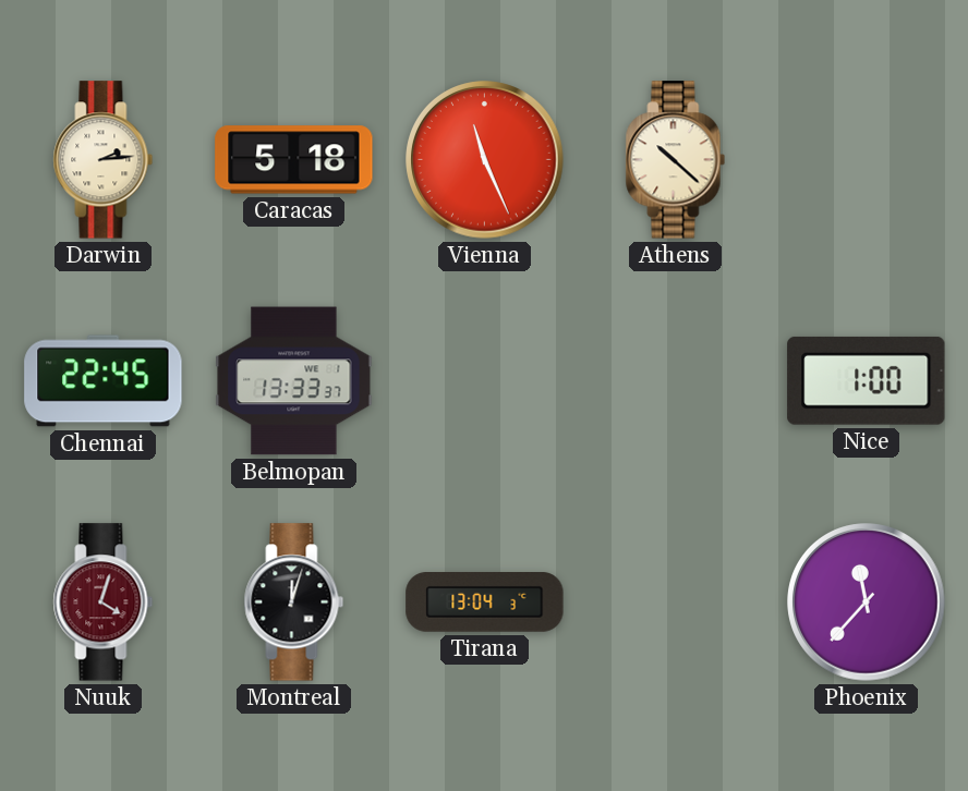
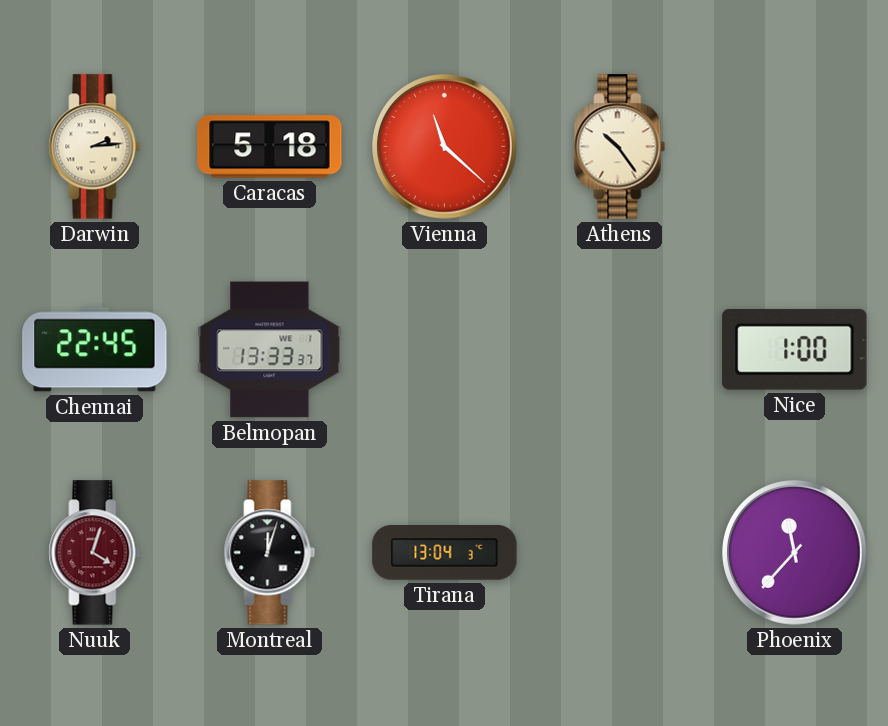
Vienna: 11:26 -> 11:22 (445, 147)
Athens: 10:22 -> 10:24 (620, 147)
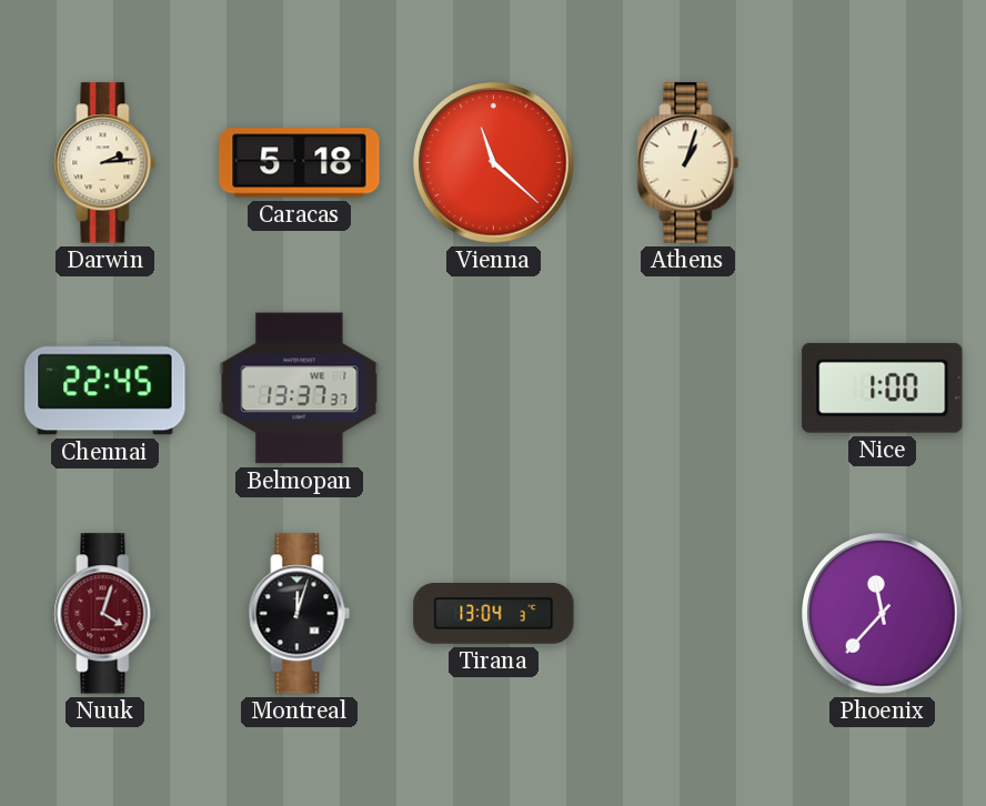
Athens: 10:24 -> 1:03 (688, 163)
Belmopan: 13:33 -> 13:37 (300, 389)
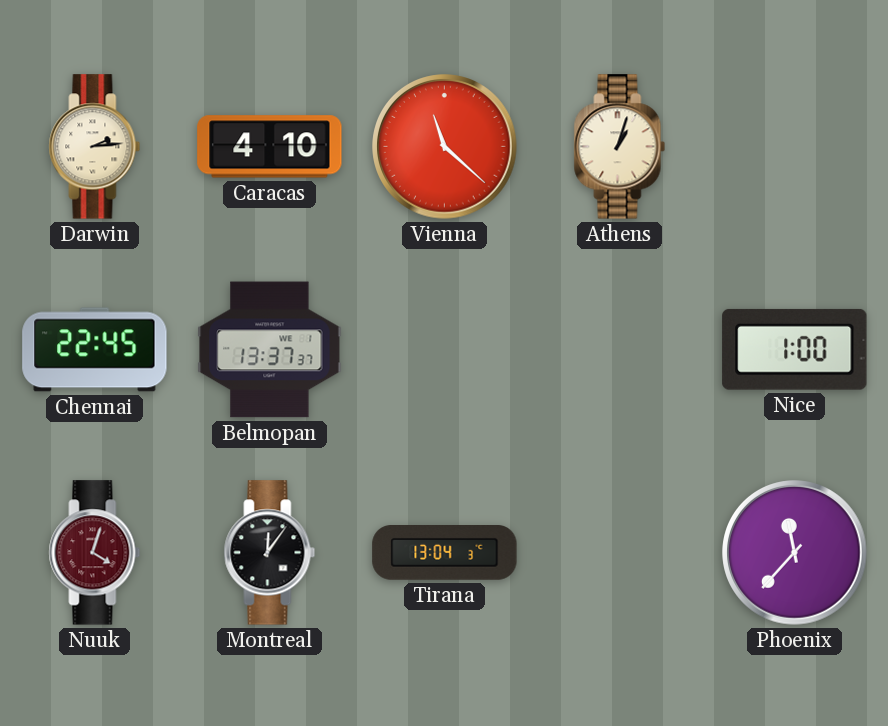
Caracas: 5:18 -> 4:10 (270, 147)
Montreal: 12:03 -> 12:06 (270, 553)
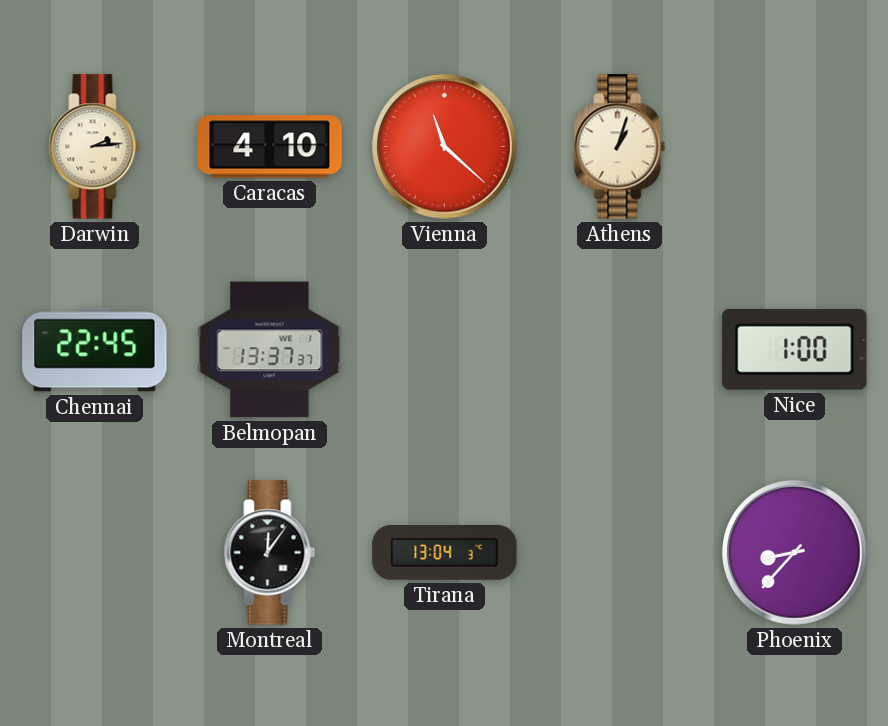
Nuuk: 4:03 -> none (95, 553)
Phoenix: 11:37 -> 8:37 (795, 553)
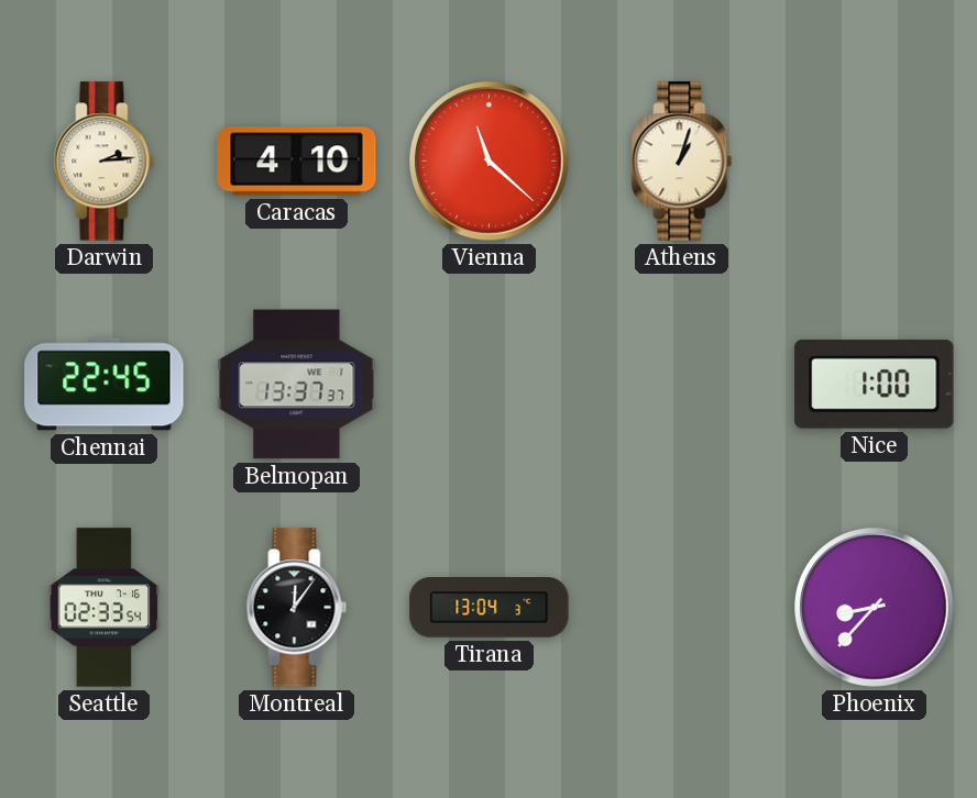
Seattle: none -> 02:33 (105, 608)
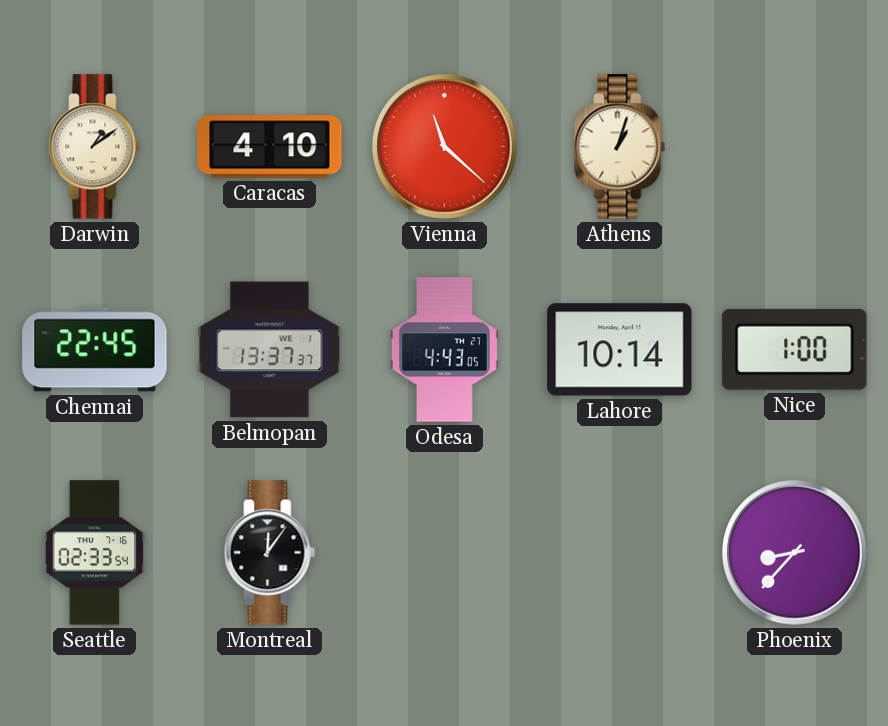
Darwin: 2:14 -> 1:09 (95, 147)
Odesa: none -> 4:43 (444, 350)
Lahore: none -> 10:14 (620, 350)
Tirana: 13:04 -> none (490, 608)
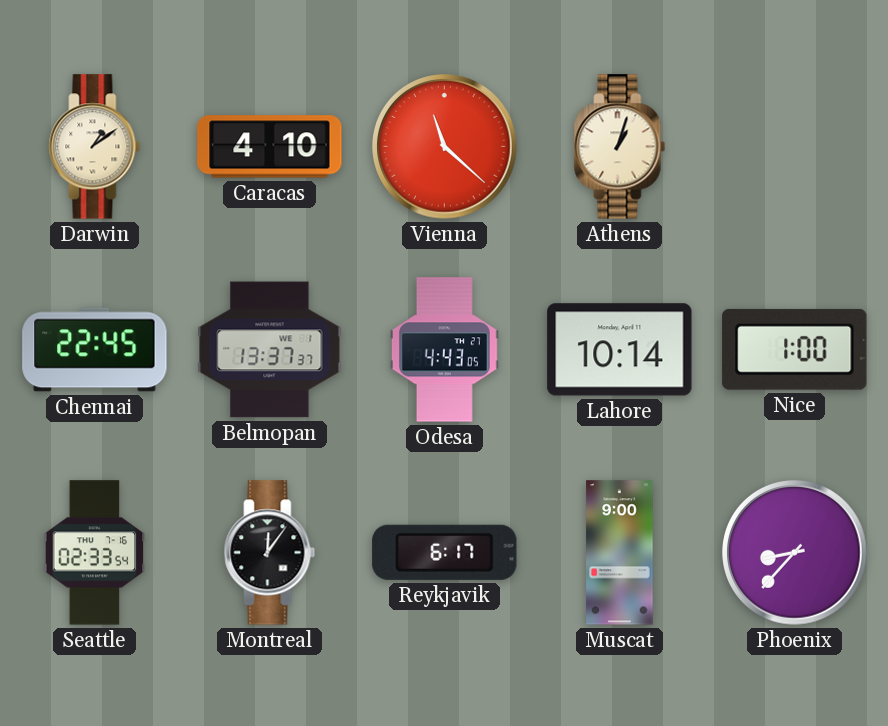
Reykjavik: none -> 6:17 (445, 552)
Muscat: none -> 9:00 (620, 553)
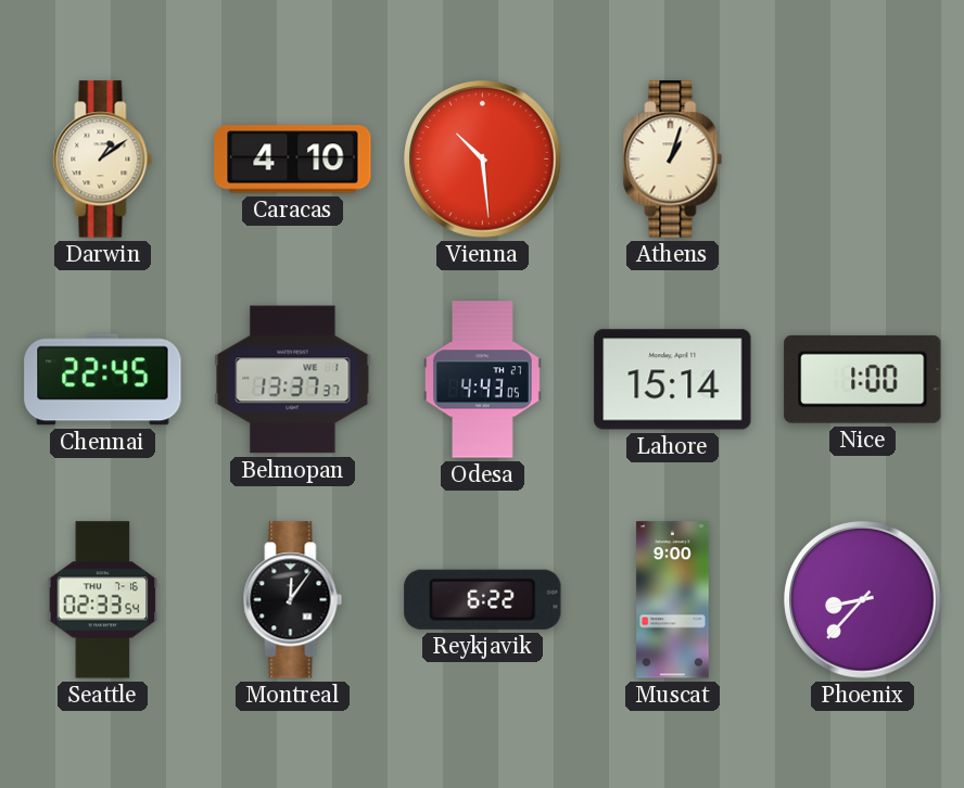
Vienna: 11:22 -> 10:29 (483, 160)
Lahore: 10:14 -> 15:14 (673, 380)
Reykjavik: 6:17 -> 6:22 (483, 599)
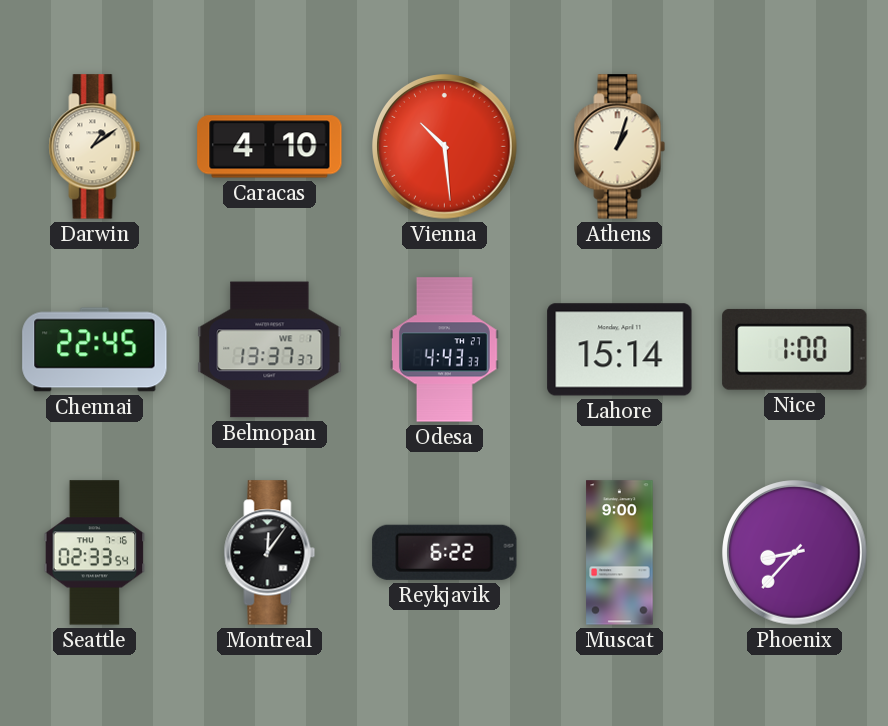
Odesa: 4:43:05 -> 4:43:33 (444, 350)
